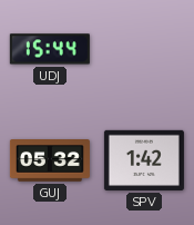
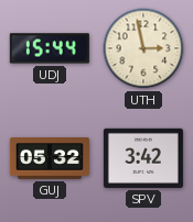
UTH: none -> 2:58 (143, 48)
SPV: 1:42 -> 3:42 (143, 158)
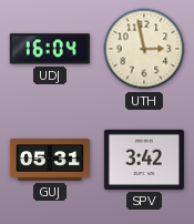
UDJ: 15:44 -> 16:04 (50, 49)
GUJ: 05:32 -> 05:31 (50, 161)
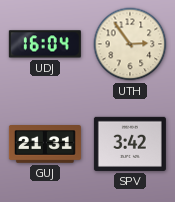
UTH: 2:58 -> 2:54 (130, 44)
GUJ: 05:31 -> 21:31 (45, 145)
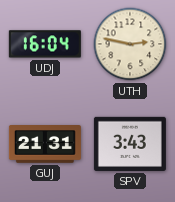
UTH: 2:54 -> 2:47 (130, 44)
SPV: 3:42 -> 3:43 (130, 144)
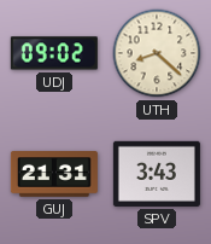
UDJ: 16:04 -> 09:02 (54, 53)
UTH: 2:47 -> 8:22 (157, 53)
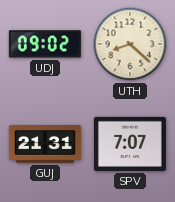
SPV: 3:43 -> 7:07 (130, 144)
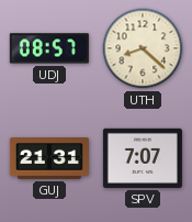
UDJ: 09:02 -> 08:57 (49, 48)
